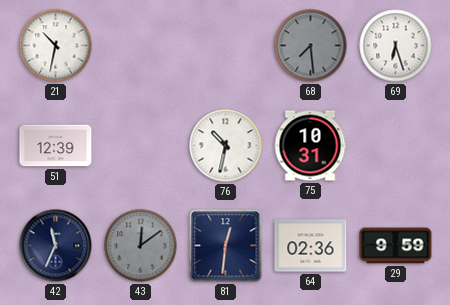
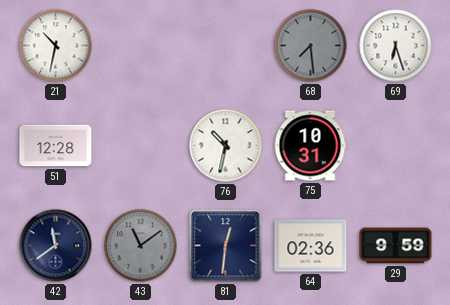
51: 12:39 -> 12:28 (56, 146)
42: 11:34 -> 11:39 (56, 246)
43: 12:09 -> 11:09 (141, 246)
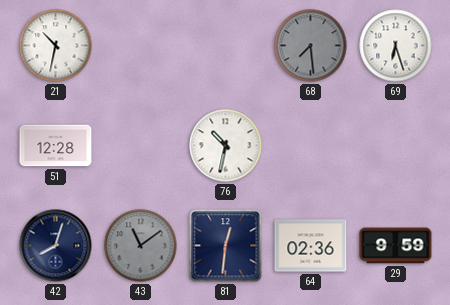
75: 10:31 -> none (310, 146)
42: 11:39 -> 8:03 (56, 246)
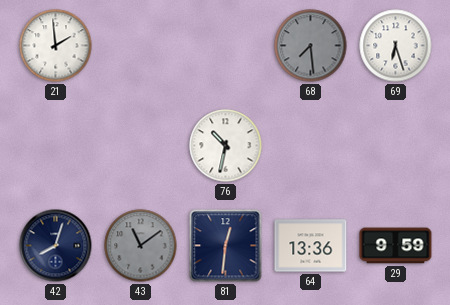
21: 10:32 -> 1:59 (56, 46)
51: 12:28 -> none (56, 146)
64: 02:36 -> 13:36 (311, 246)
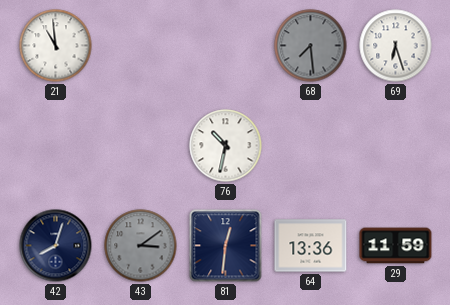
21: 1:59 -> 10:59 (56, 46)
43: 11:09 -> 3:09 (141, 246)
29: 9:59 -> 11:59 (396, 246)
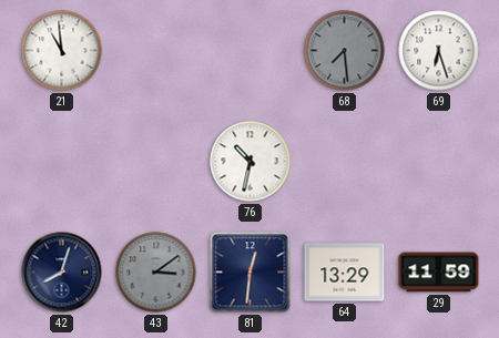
64: 13:36 -> 13:29 (345, 273)
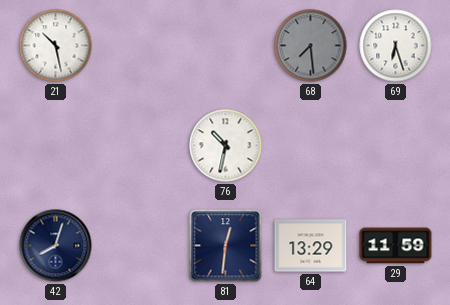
21: 10:59 -> 10:28 (56, 46)
43: 3:09 -> none (156, 273)
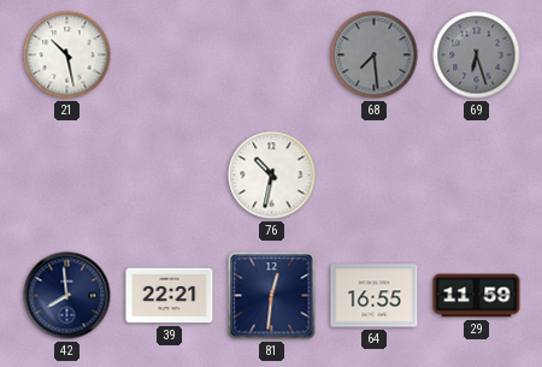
69 dial: white -> grey (477, 55)
42: 8:03 -> 7:59 (67, 296)
39: none -> 22:21 (170, 296)
64: 13:29 -> 16:55 (375, 296)
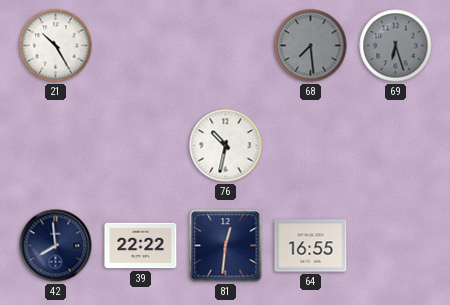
21: 10:28 -> 10:25 (56, 46)
39: 22:21 -> 22:22 (141, 246)
29: 11:59 -> none (477, 296)
